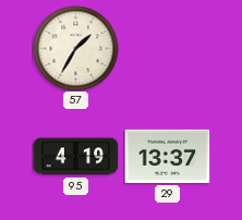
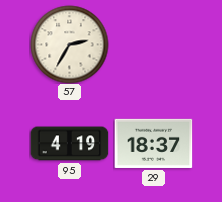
57: 1:35 -> 2:35 (69, 44)
29: 13:37 -> 18:37 (153, 143)
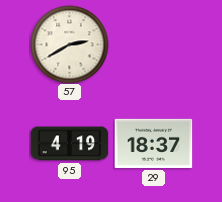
57: 2:35 -> 2:40 (69, 44)
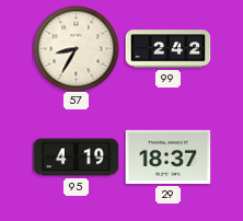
57: 2:40 -> 8:35 (76, 48)
99: none -> 2:42 (167, 49)
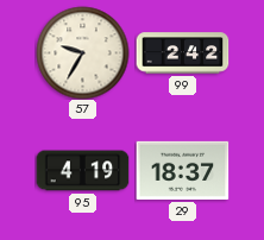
57: 8:35 -> 9:35 (82, 52)
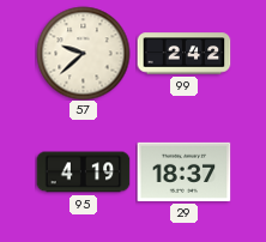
57: 9:35 -> 9:38 (83, 53)
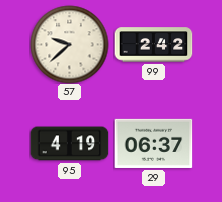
29: 18:37 -> 06:37 (153, 143)
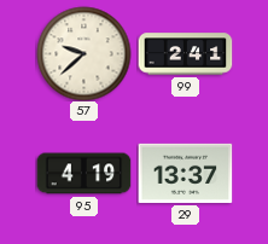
99: 2:42 -> 2:41 (185, 54)
29: 06:37 -> 13:37 (185, 173)
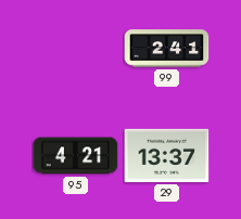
57: 9:38 -> none (83, 53)
95: 4:19 -> 4:21 (75, 156)
